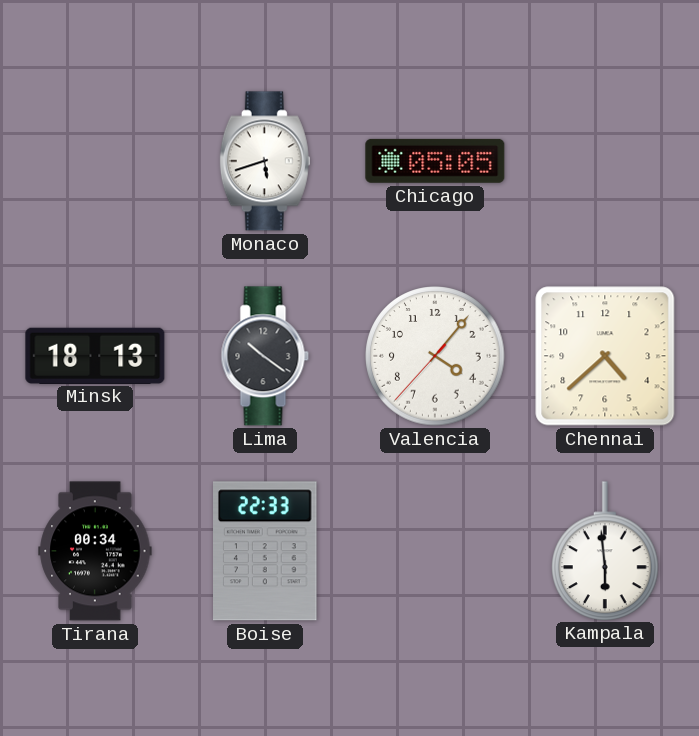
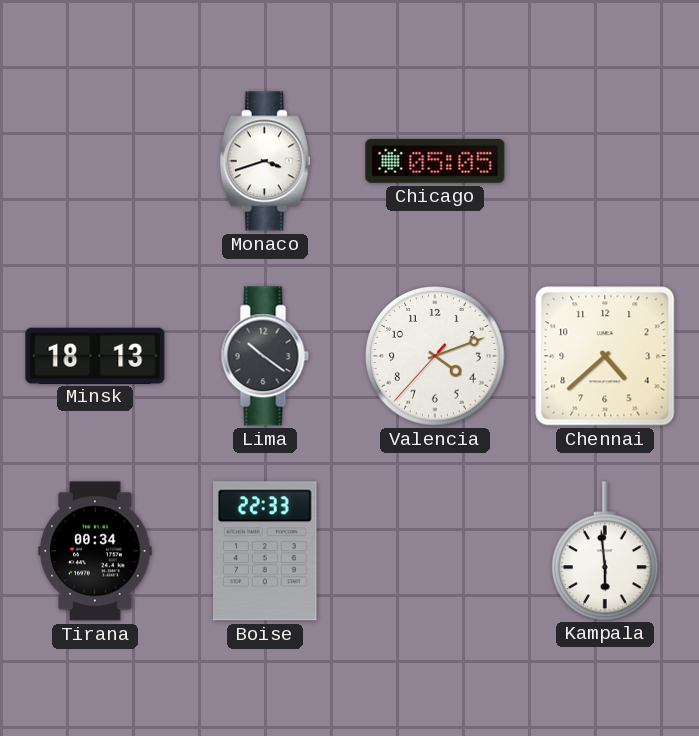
Monaco: 5:42 -> 3:42 (265, 161)
Valencia: 4:06 -> 4:11 (435, 356)
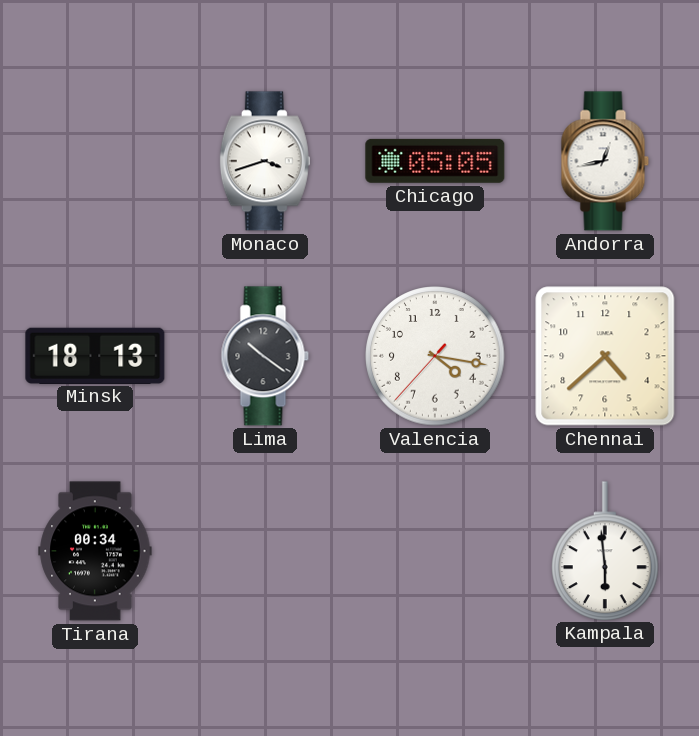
Andorra: none -> 12:43 (605, 161)
Valencia: 4:11 -> 4:16 (435, 356)
Boise: 22:33 -> none (266, 551)
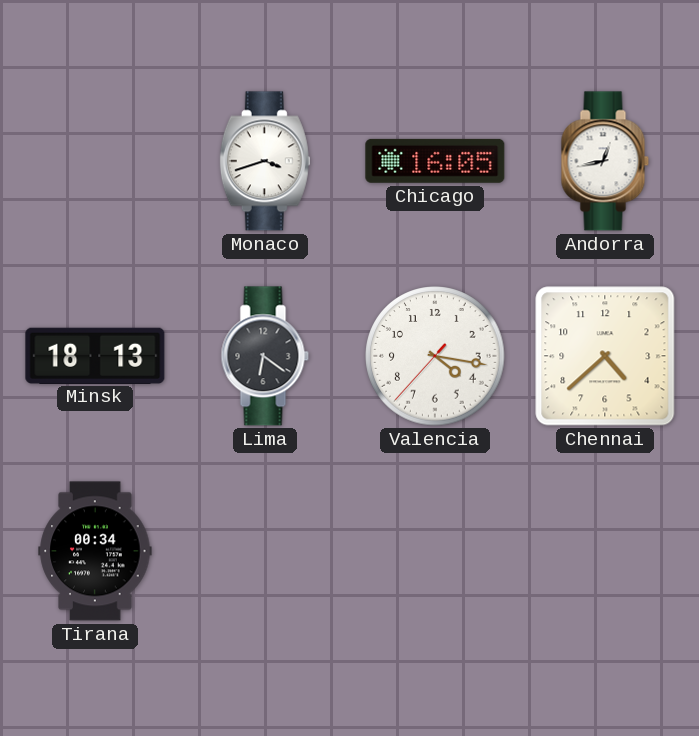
Chicago: 05:05 -> 16:05 (435, 161)
Lima: 10:21 -> 6:21 (265, 356)
Kampala: 5:59 -> none (606, 551)
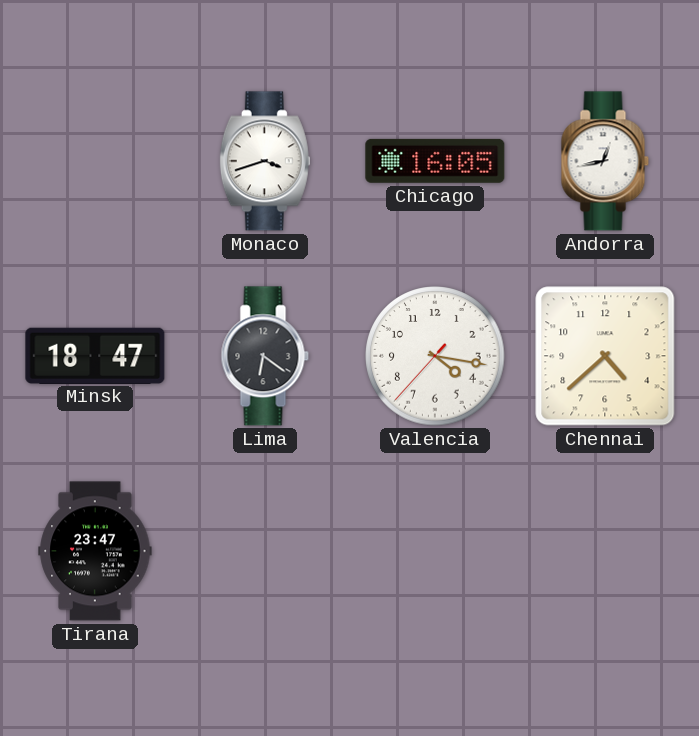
Minsk: 18:13 -> 18:47 (95, 355)
Tirana: 00:34 -> 23:47 (95, 551)
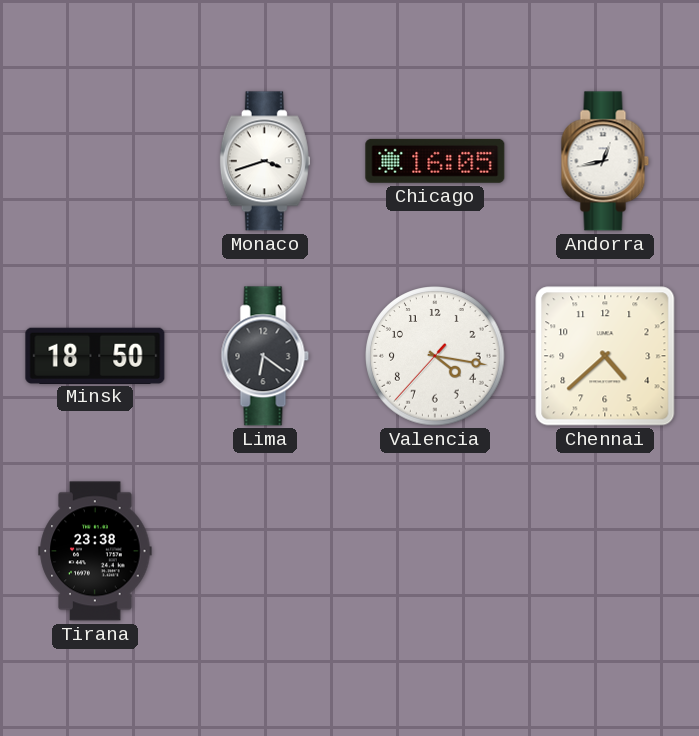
Minsk: 18:47 -> 18:50 (95, 355)
Tirana: 23:47 -> 23:38 (95, 551)
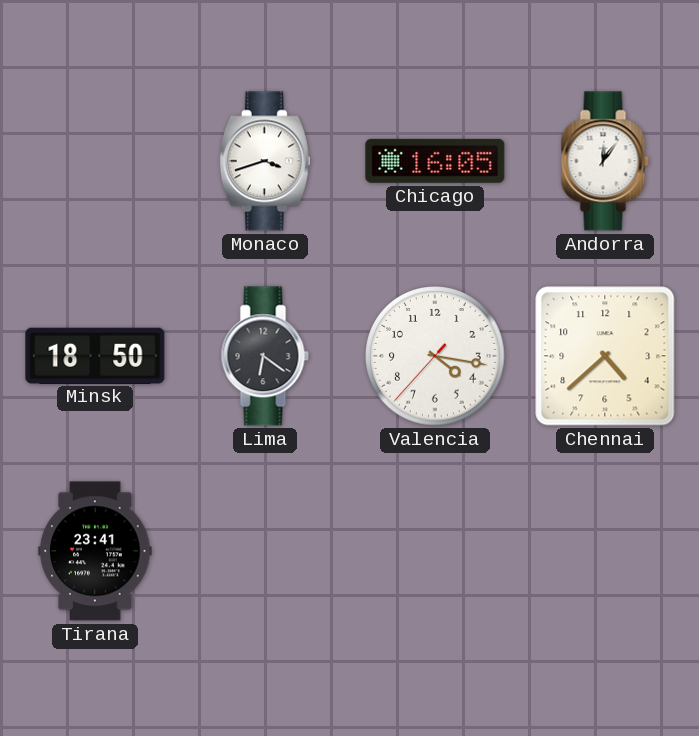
Andorra: 12:43 -> 12:06 (605, 161)
Tirana: 23:38 -> 23:41 (95, 551)
